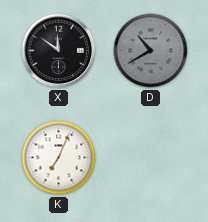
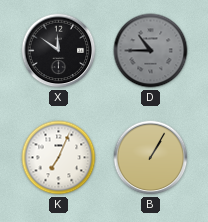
D: 10:40 -> 10:45 (151, 51)
B: none -> 1:05 (151, 158)
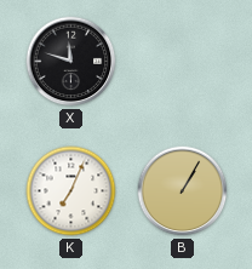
X: 11:51 -> 11:48 (71, 62)
D: 10:45 -> none (151, 51)
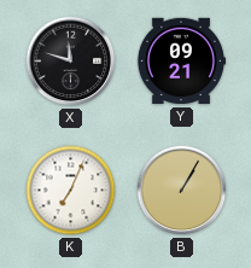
Y: none -> 09:21 (180, 62)
